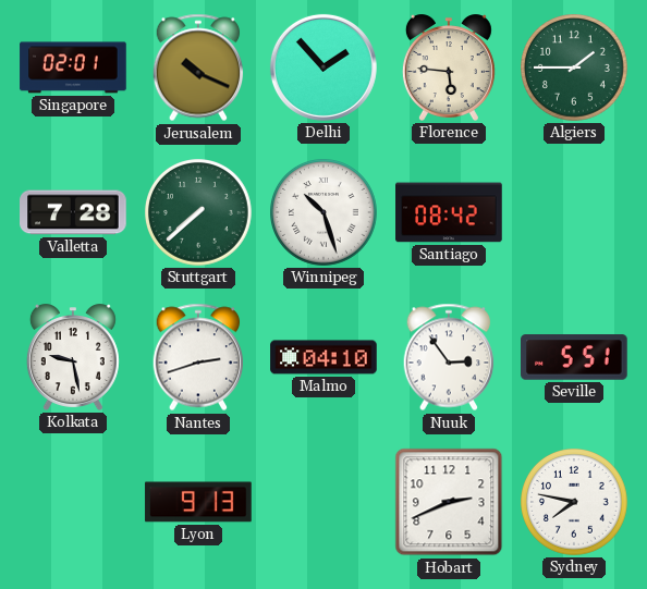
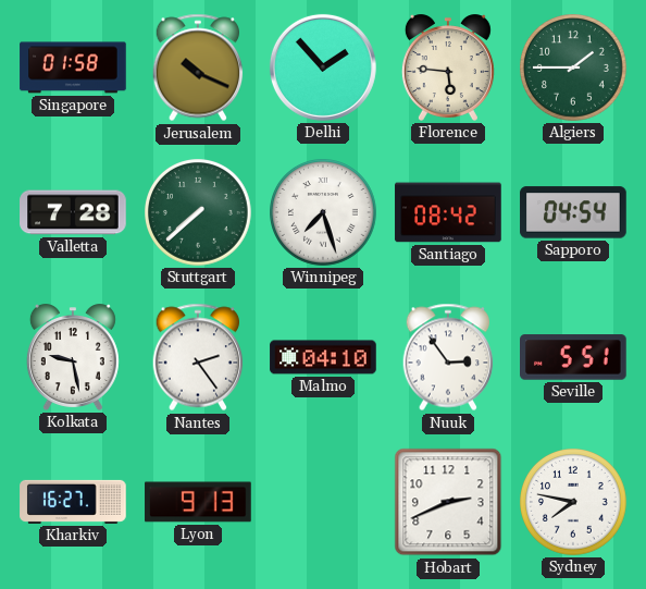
Singapore: 02:01 -> 01:58 (73, 68)
Winnipeg: 10:27 -> 7:27 (324, 213)
Sapporo: none -> 04:54 (573, 212)
Nantes: 2:42 -> 2:24 (198, 357)
Kharkiv: none -> 16:27 (73, 502)
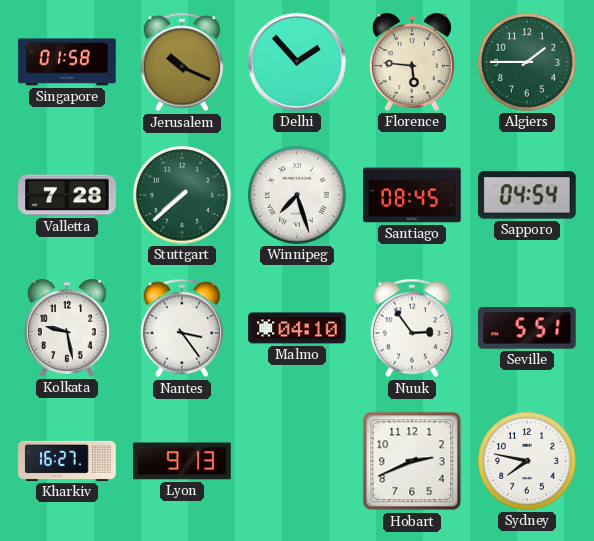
Santiago: 08:42 -> 08:45 (412, 195)
Nantes: 2:24 -> 3:24 (182, 328)
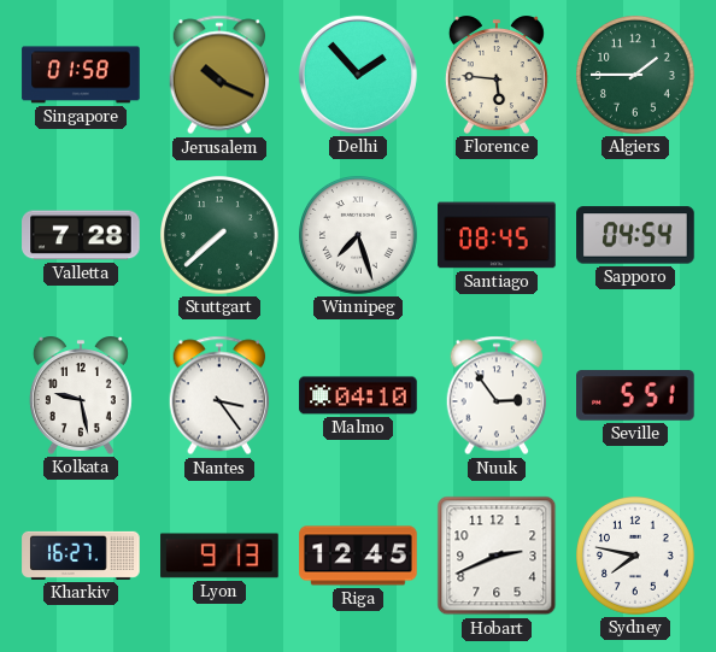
Riga: none -> 12:45 (358, 556)
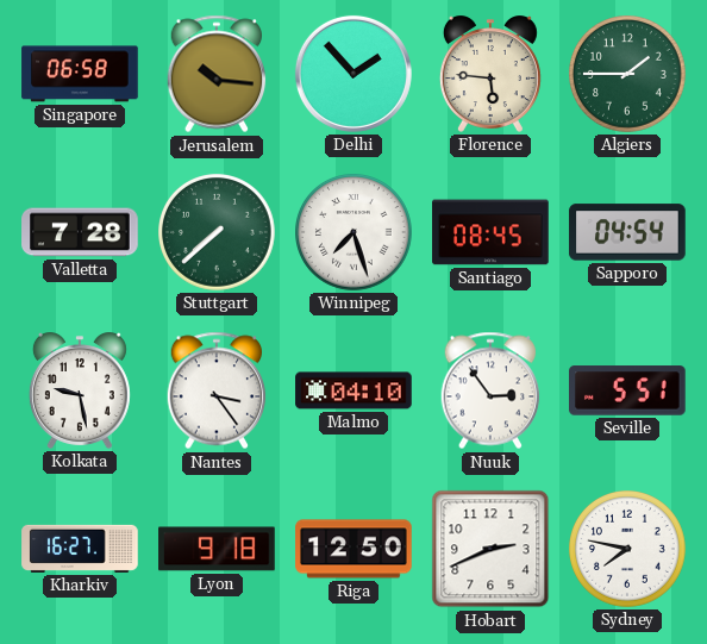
Singapore: 01:58 -> 06:58 (80, 74)
Jerusalem: 10:19 -> 10:16 (217, 74)
Lyon: 9:13 -> 9:18 (217, 549)
Riga: 12:45 -> 12:50 (353, 549)
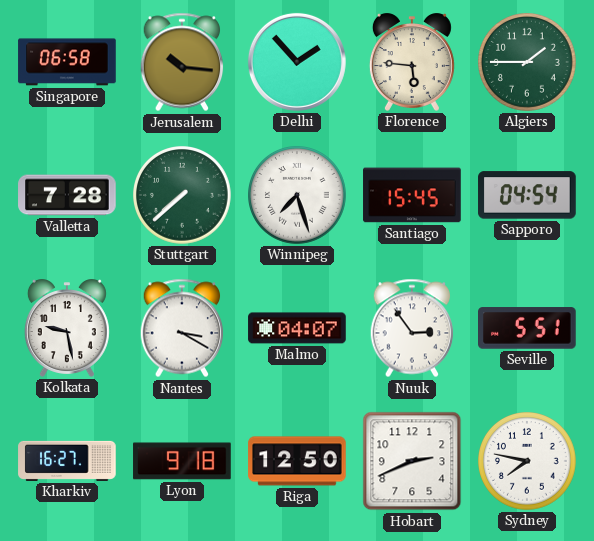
Santiago: 08:45 -> 15:45 (412, 195)
Nantes: 3:24 -> 3:20 (182, 328)
Malmo: 04:10 -> 04:07 (297, 328)
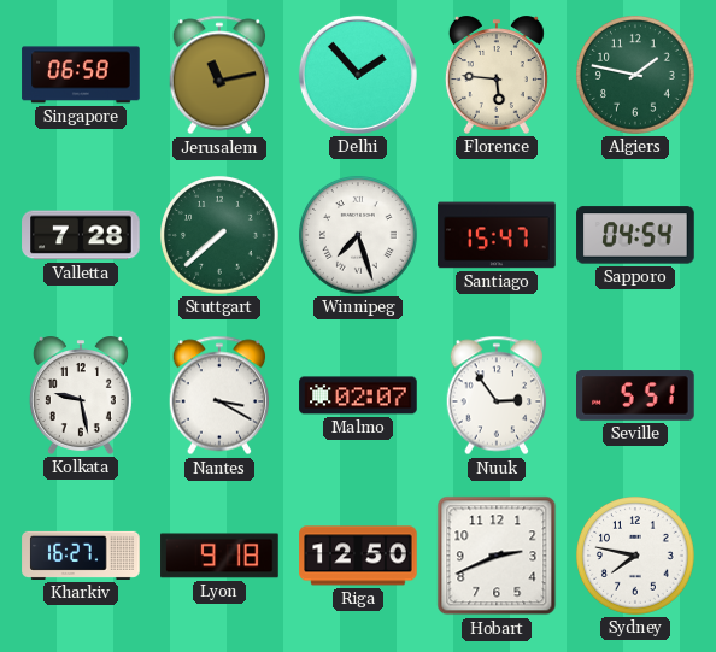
Jerusalem: 10:16 -> 11:13 (219, 75)
Algiers: 1:45 -> 1:47 (636, 76)
Santiago: 15:45 -> 15:47 (497, 235)
Malmo: 04:07 -> 02:07 (358, 395)
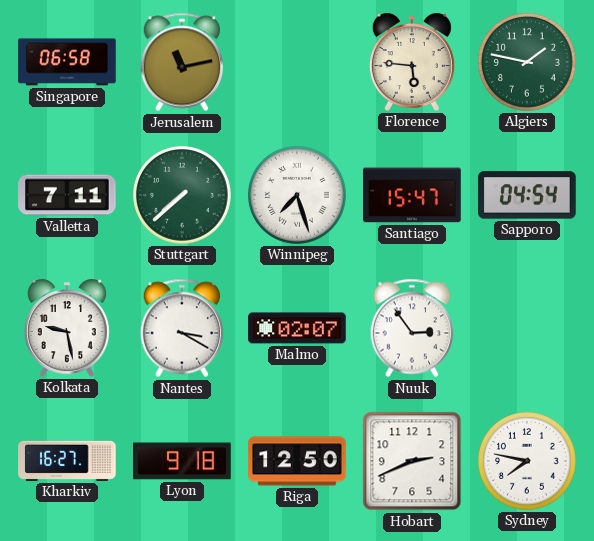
Delhi: 1:53 -> none (358, 75)
Valletta: 7:28 -> 7:11 (67, 195)
Seville: 5:51 -> none (635, 395)
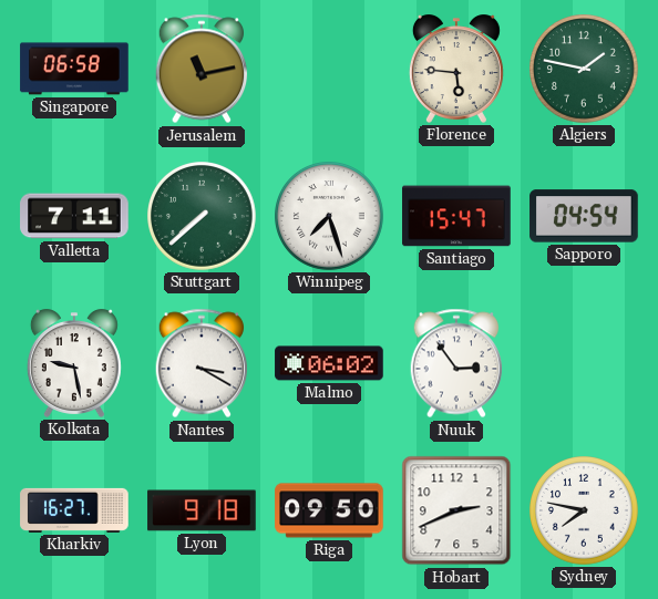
Malmo: 02:07 -> 06:02 (329, 363)
Riga: 12:50 -> 09:50 (329, 510)
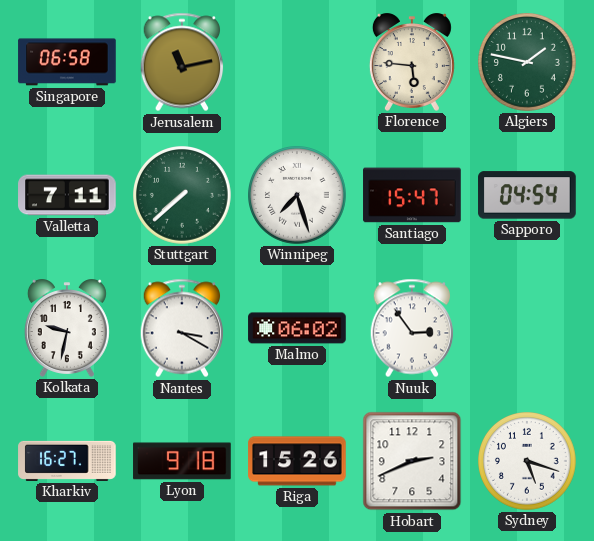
Kolkata: 9:28 -> 9:32 (67, 328)
Riga: 09:50 -> 15:26 (297, 461)
Sydney: 7:47 -> 5:18 (528, 462)
